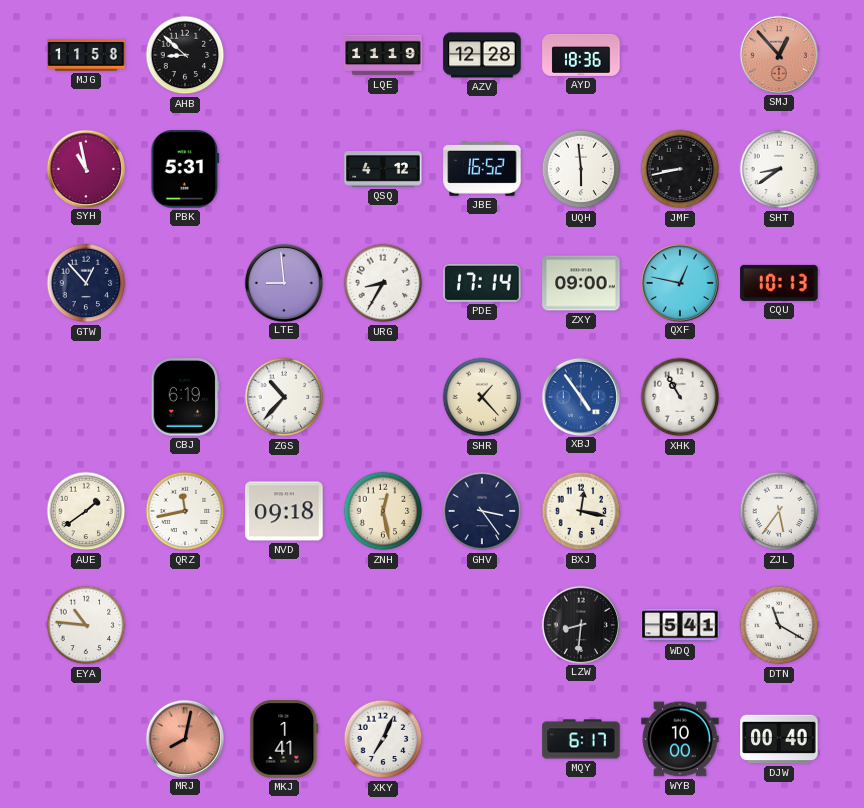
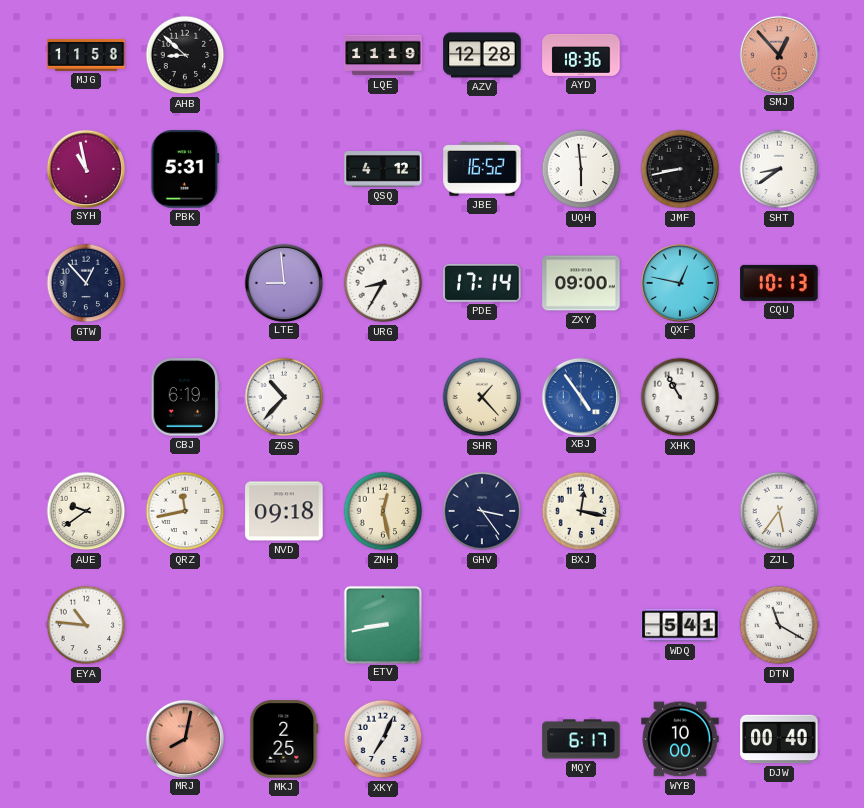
AUE: 1:39 -> 9:39 (86, 511)
ETV: none -> 8:43 (382, 624)
LZW: 8:31 -> none (580, 624)
MKJ: 1:41 -> 2:25 (284, 739)
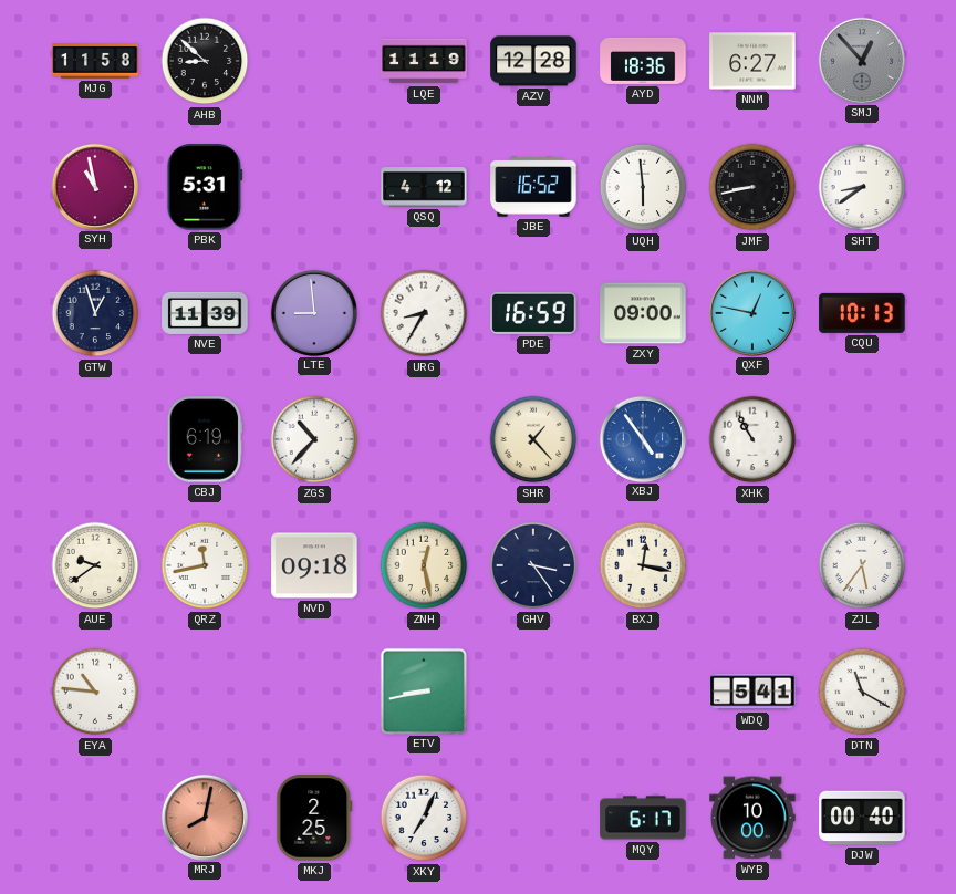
NNM: none -> 6:27 (752, 61)
SMJ dial: salmon -> grey (861, 60)
GTW: 12:53 -> 12:57 (95, 313)
NVE: none -> 11:39 (205, 313)
PDE: 17:14 -> 16:59 (533, 313)
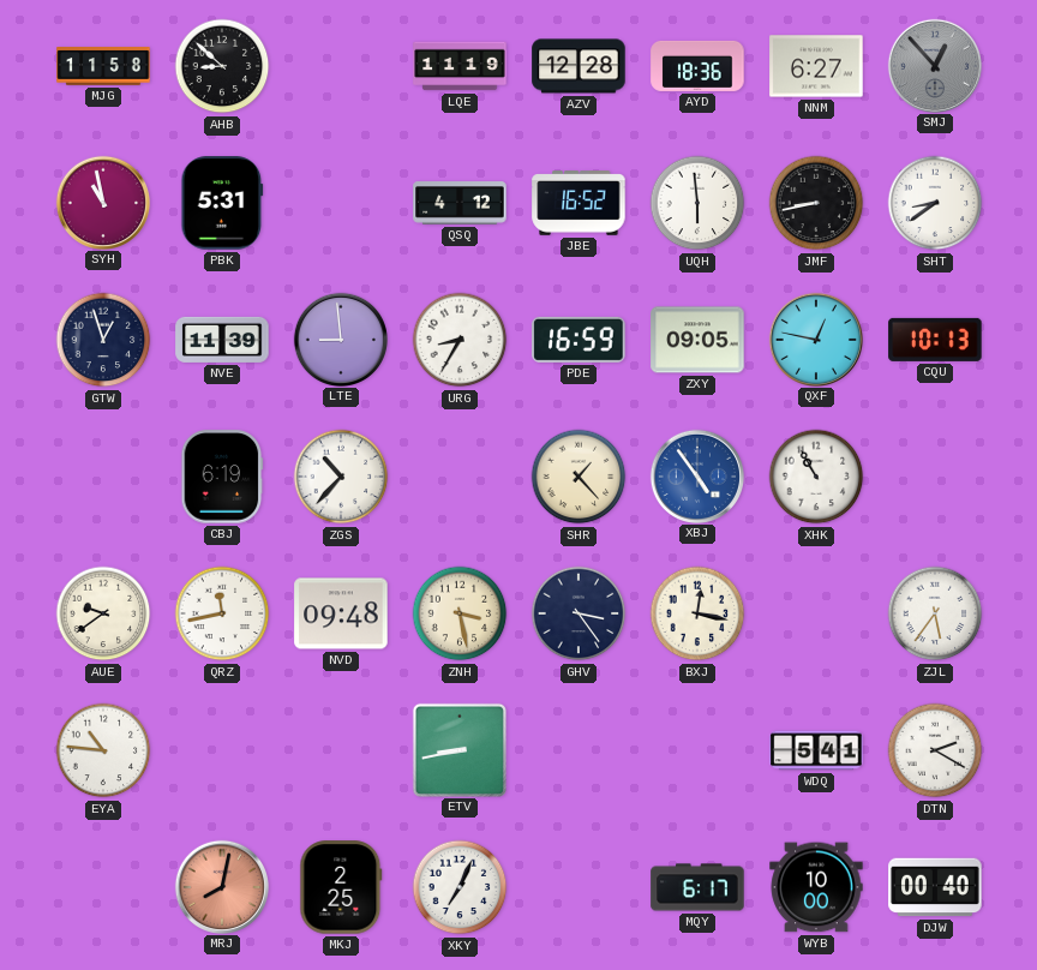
ZXY: 09:00 -> 09:05 (697, 340)
NVD: 09:18 -> 09:48 (341, 613)
ZNH: 12:28 -> 3:28 (460, 613)
DTN: 11:20 -> 2:20 (935, 750)
